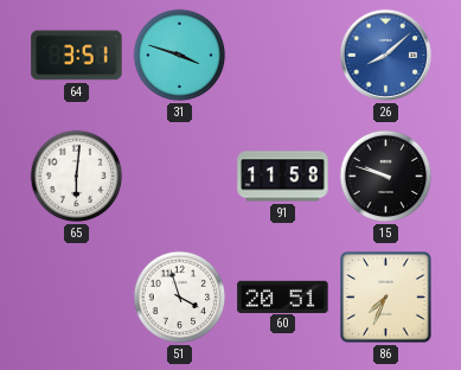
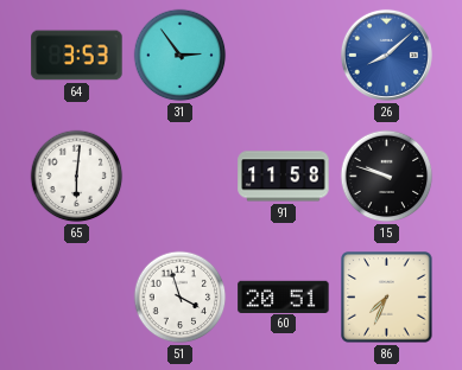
64: 3:51 -> 3:53 (77, 56)
31: 3:48 -> 2:54 (181, 56)
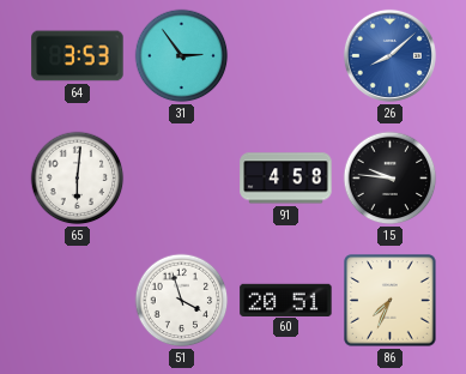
91: 11:58 -> 4:58 (286, 179)
15: 9:48 -> 9:46 (391, 179)
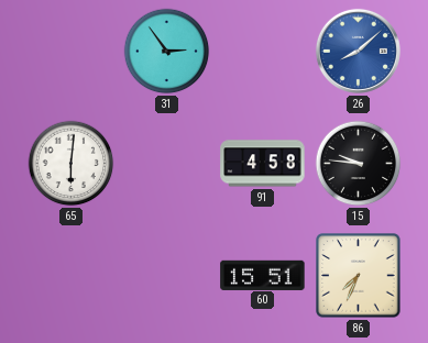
64: 3:53 -> none (78, 56)
51: 3:57 -> none (182, 301)
60: 20:51 -> 15:51 (263, 275)
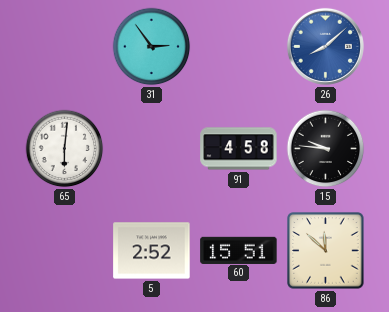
5: none -> 2:52 (152, 251)
86: 7:34 -> 11:52 (326, 251)
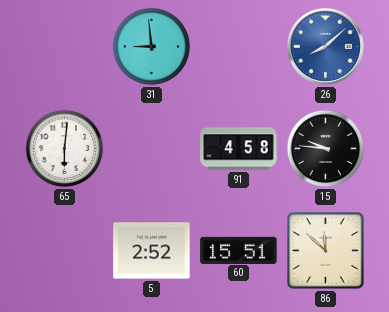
31: 2:54 -> 8:59 (152, 47)
